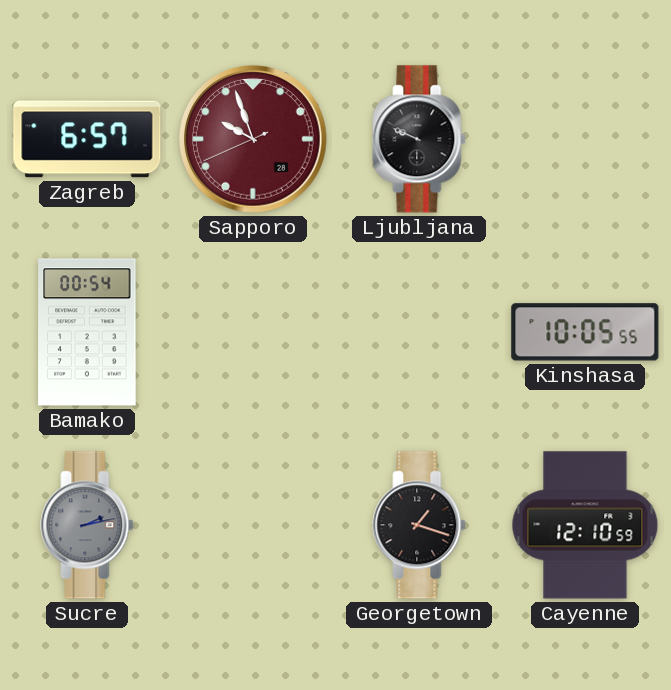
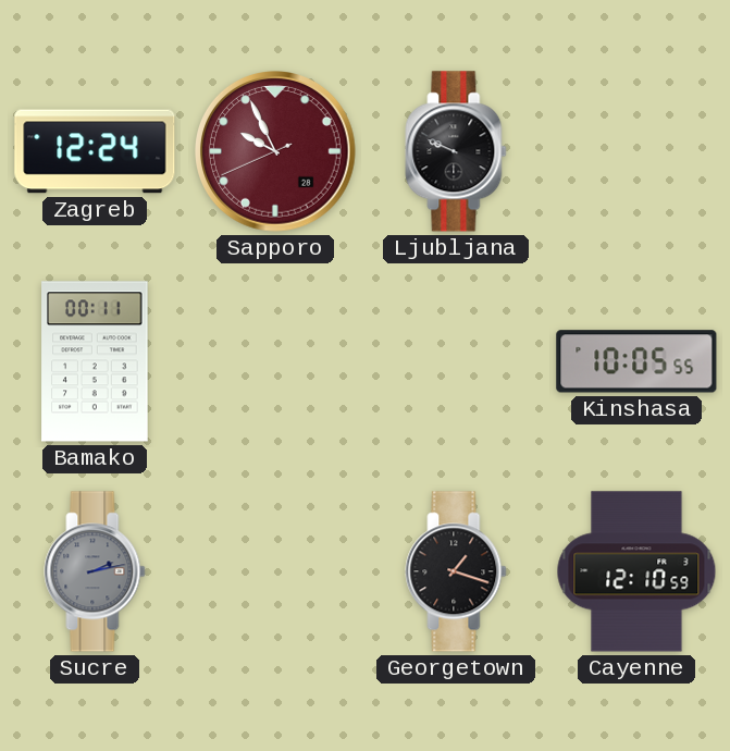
Zagreb: 6:57 -> 12:24 (95, 151)
Sapporo: 9:56 -> 9:55 (276, 152)
Bamako: 00:54 -> 00:11 (95, 361)
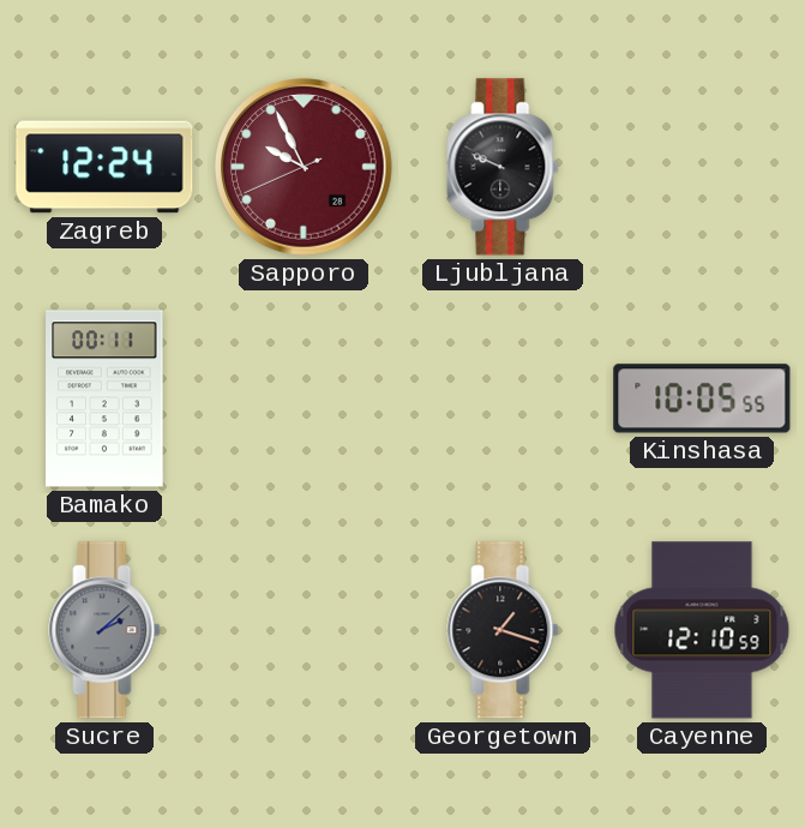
Sucre: 2:13 -> 2:08 (104, 630)
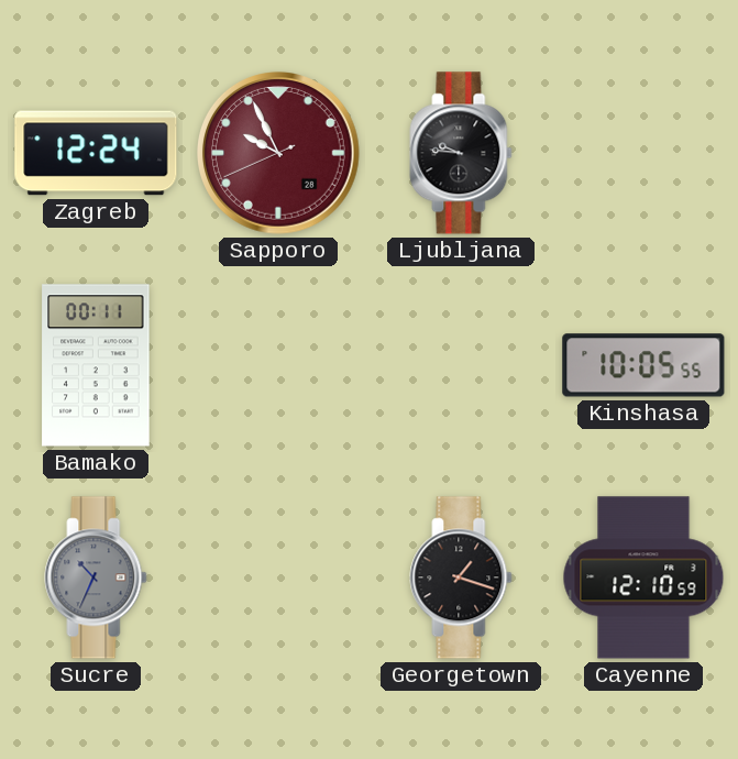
Ljubljana: 9:49 -> 9:46 (461, 153)
Sucre: 2:08 -> 10:34 (96, 577)
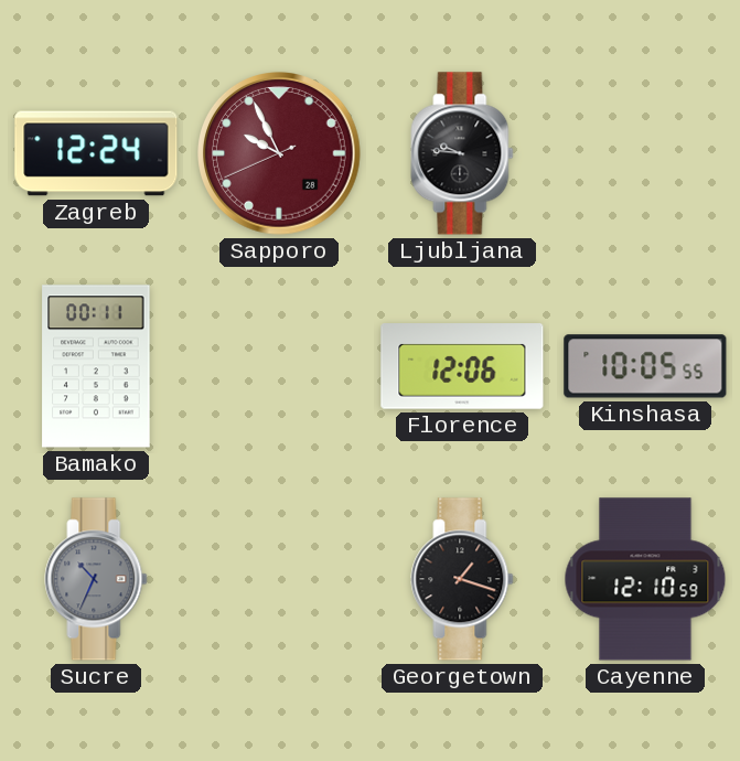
Florence: none -> 12:06 (462, 366)
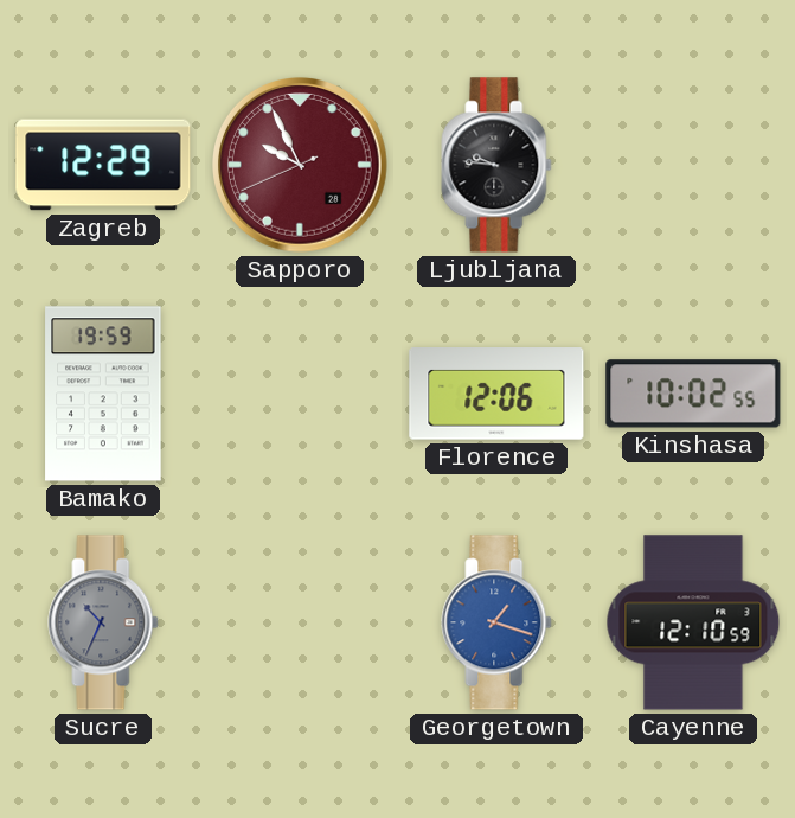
Zagreb: 12:24 -> 12:29 (103, 165)
Bamako: 00:11 -> 19:59 (103, 394)
Kinshasa: 10:05 -> 10:02 (693, 394)
Georgetown dial: black -> blue (496, 622)
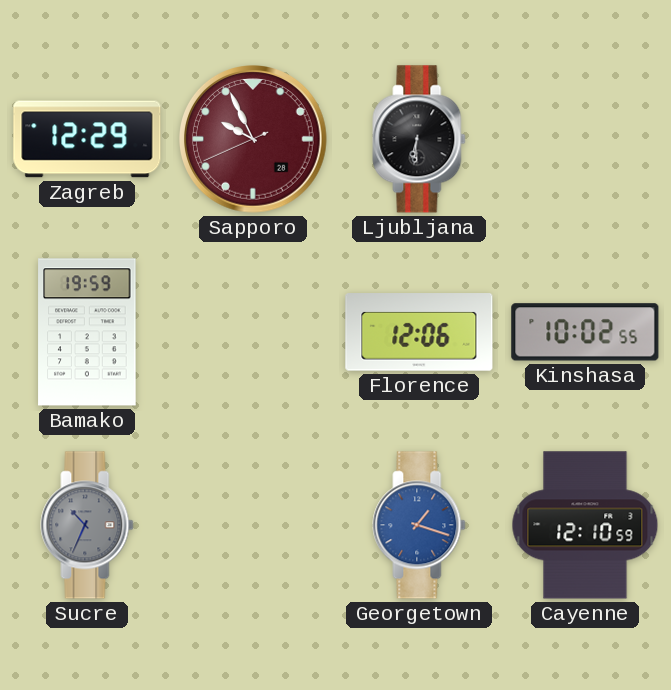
Ljubljana: 9:46 -> 6:31 (419, 139)
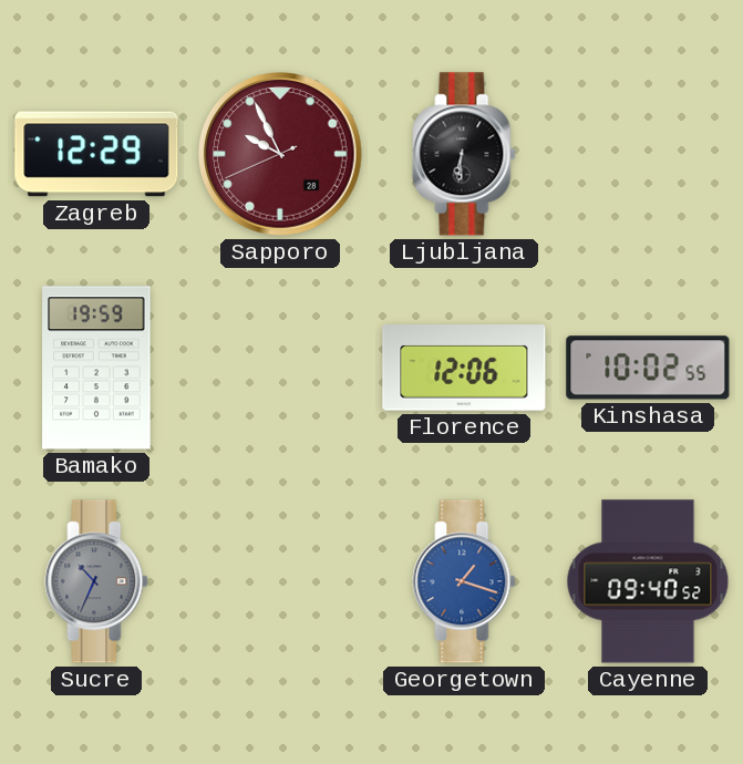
Cayenne: 12:10 -> 09:40 (648, 581)
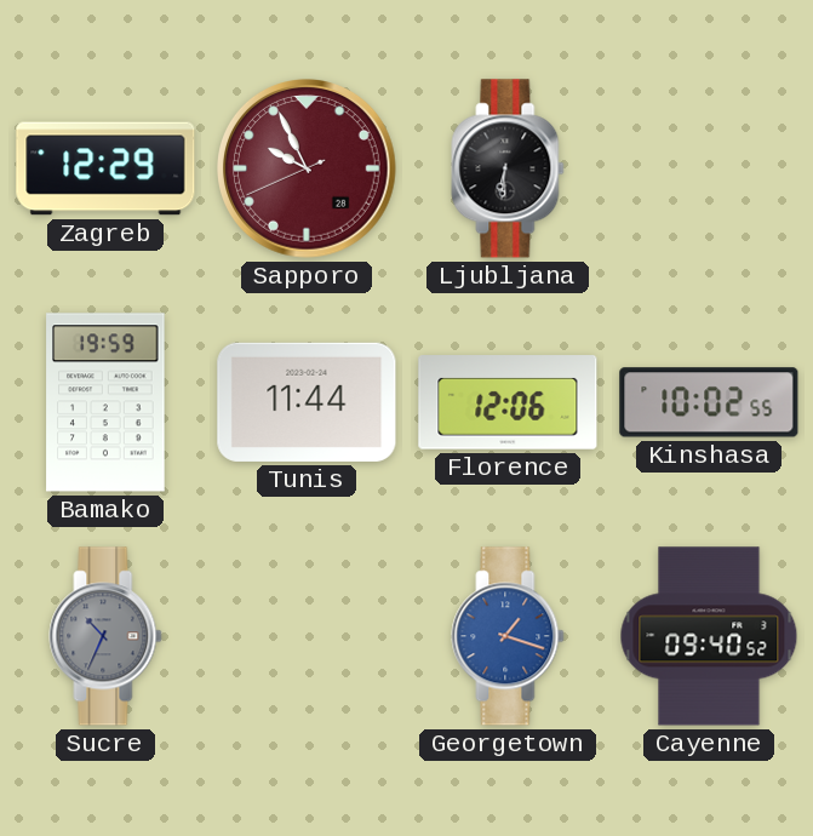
Tunis: none -> 11:44 (307, 402)
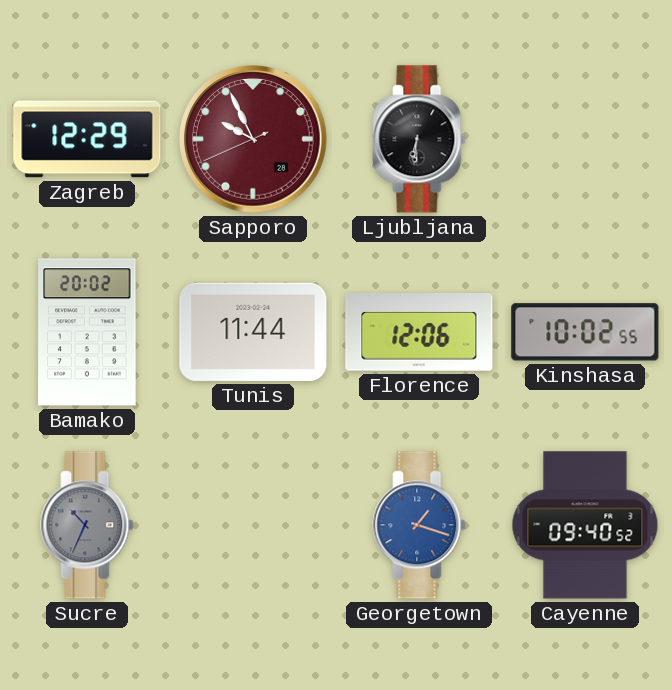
Bamako: 19:59 -> 20:02 (87, 332)
